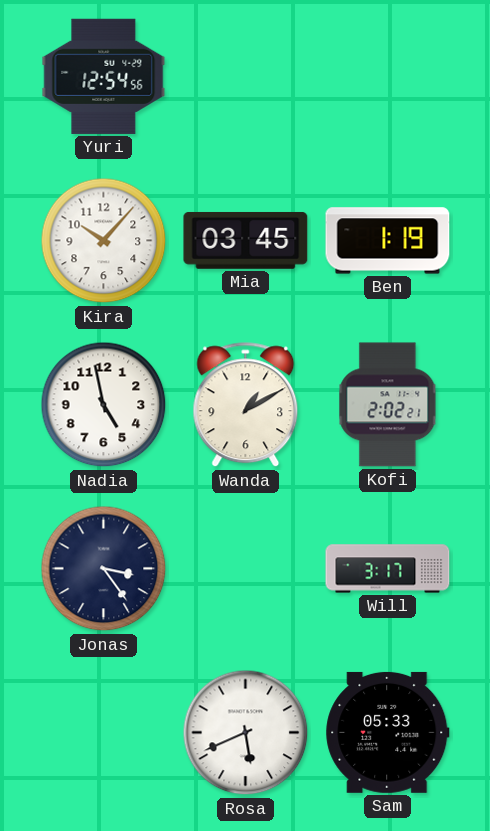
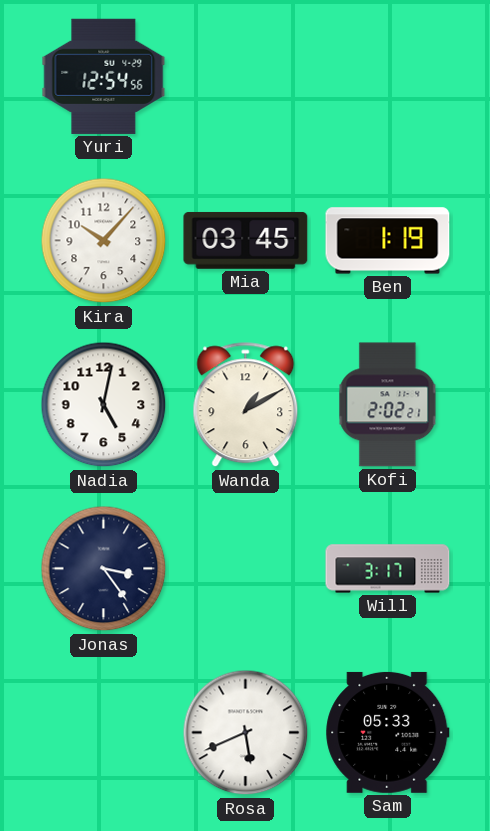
Nadia: 4:58 -> 5:02 (104, 405)
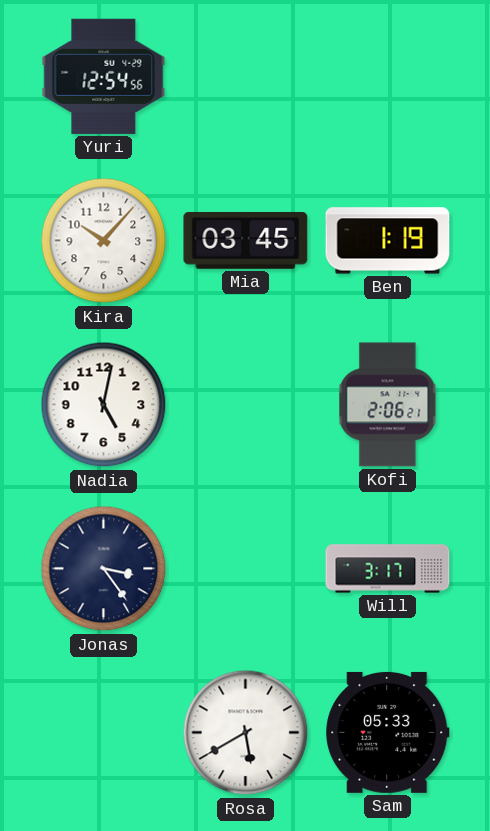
Wanda: 1:10 -> none (246, 405)
Kofi: 2:02 -> 2:06 (388, 405)
Rosa: 5:41 -> 5:40 (246, 733)
